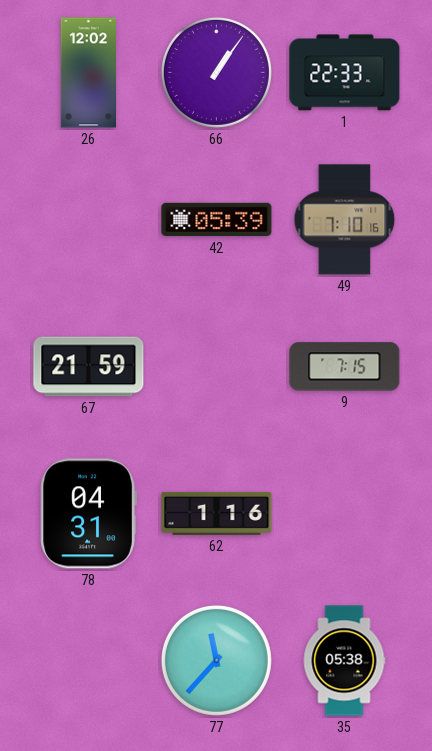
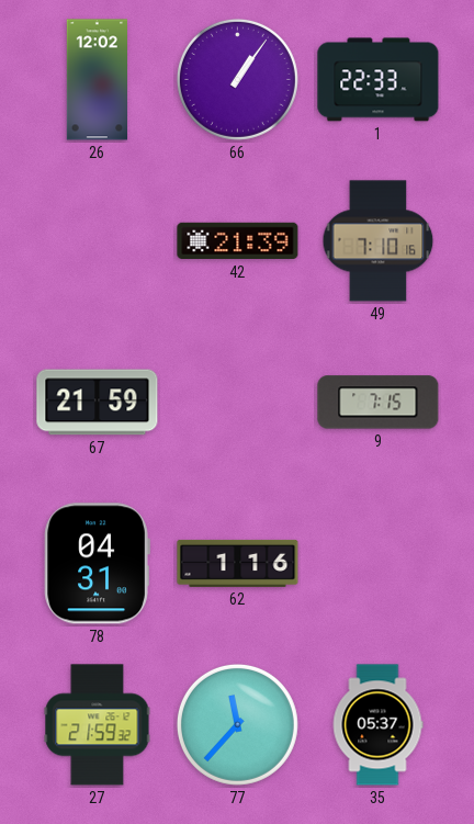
42: 05:39 -> 21:39 (238, 241)
27: none -> 21:59 (98, 725)
35: 05:38 -> 05:37 (377, 725)
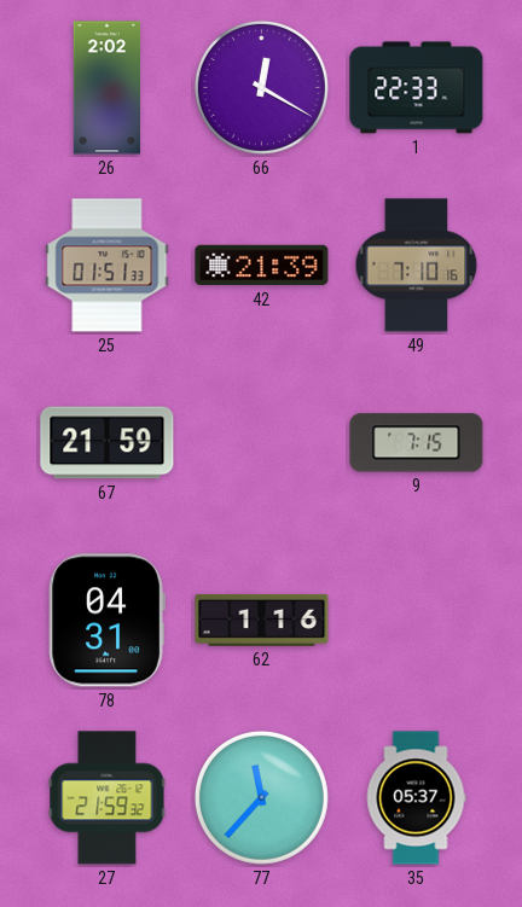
26: 12:02 -> 2:02 (108, 88)
66: 1:06 -> 12:20 (261, 87)
25: none -> 01:51 (108, 266)
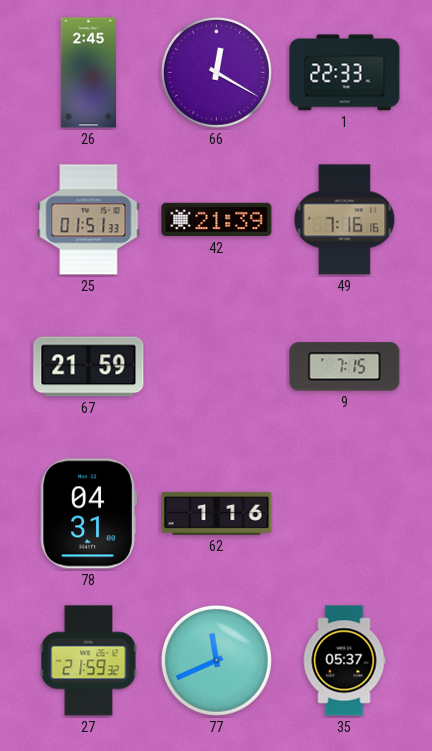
26: 2:02 -> 2:45 (89, 73)
49: 7:10 -> 7:16 (345, 220)
77: 11:37 -> 11:41 (216, 660)
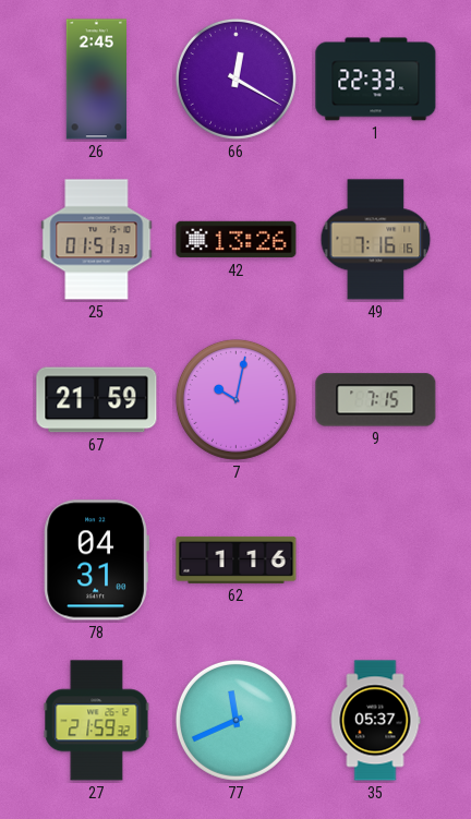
42: 21:39 -> 13:26 (237, 240)
7: none -> 10:02 (235, 399)
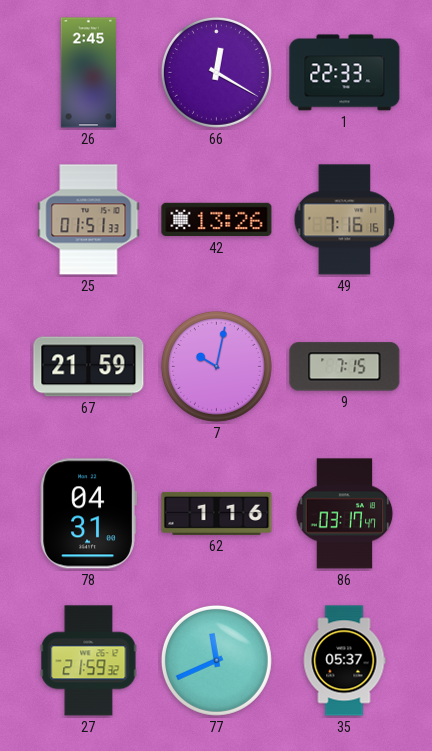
86: none -> 03:17 (345, 514)
